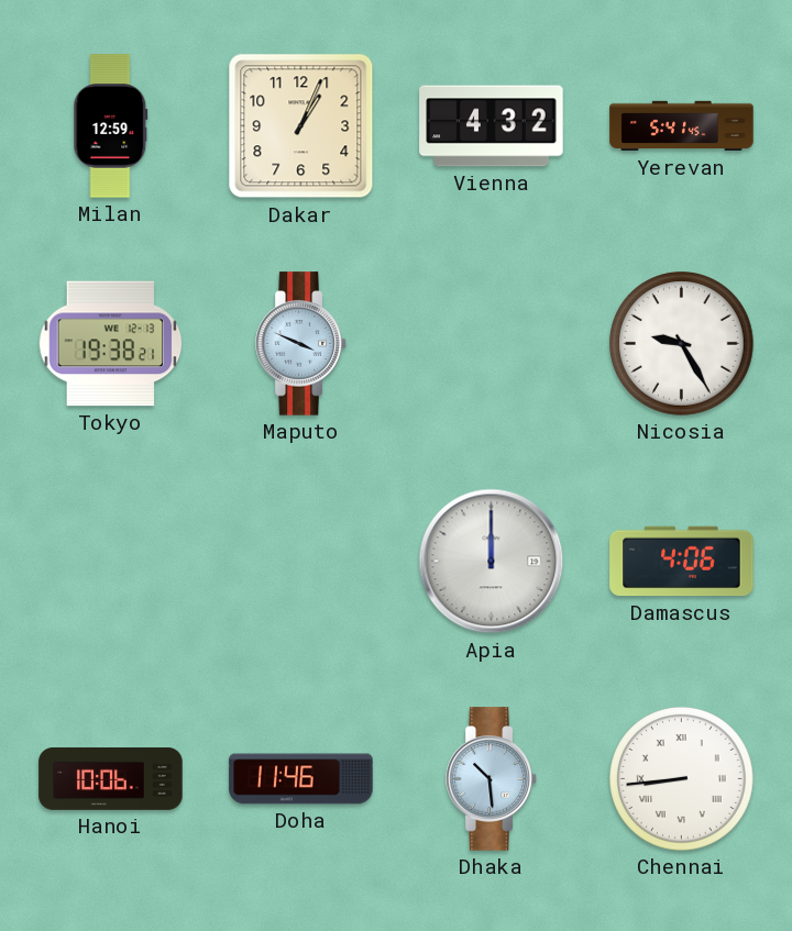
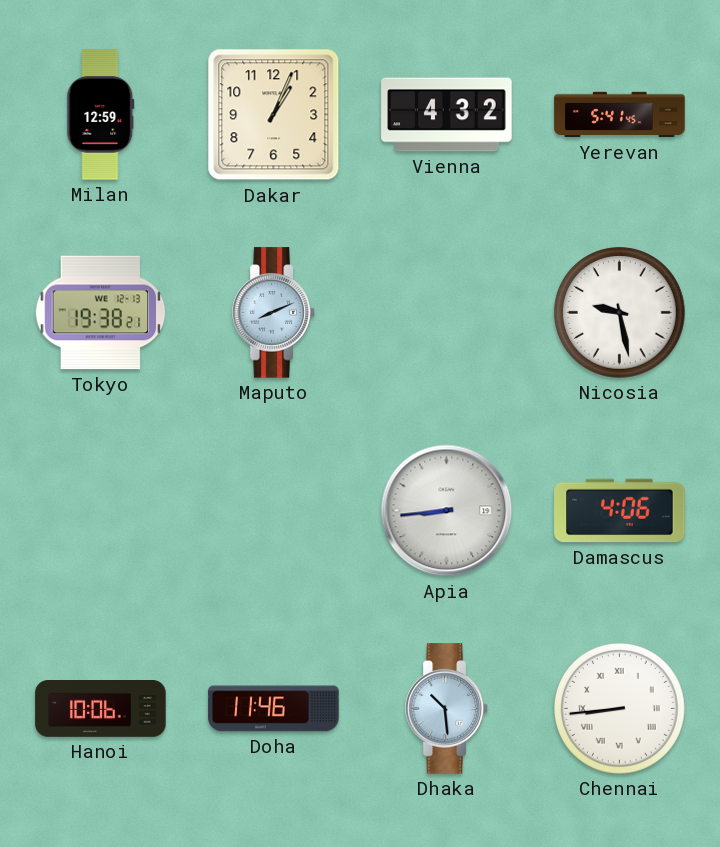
Maputo: 3:49 -> 8:11 (274, 313)
Nicosia: 9:25 -> 9:28 (620, 313)
Apia: 12:00 -> 8:44 (447, 511)
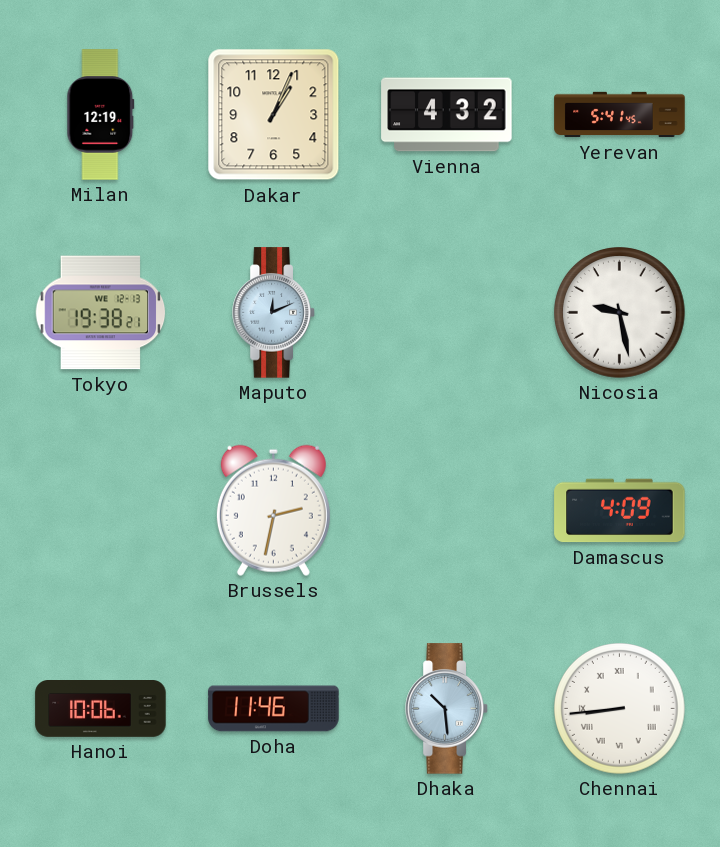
Milan: 12:59 -> 12:19 (101, 115)
Maputo: 8:11 -> 12:11 (274, 313)
Brussels: none -> 2:32 (273, 510)
Apia: 8:44 -> none (447, 511)
Damascus: 4:06 -> 4:09 (620, 511)
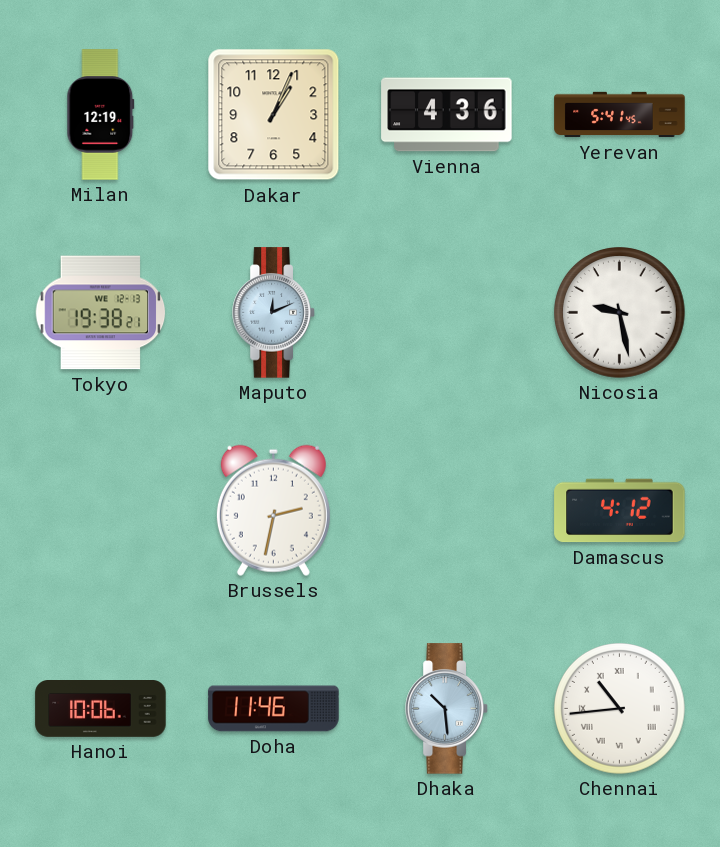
Vienna: 4:32 -> 4:36 (447, 115)
Damascus: 4:09 -> 4:12 (620, 511)
Chennai: 8:44 -> 10:44 (620, 709)
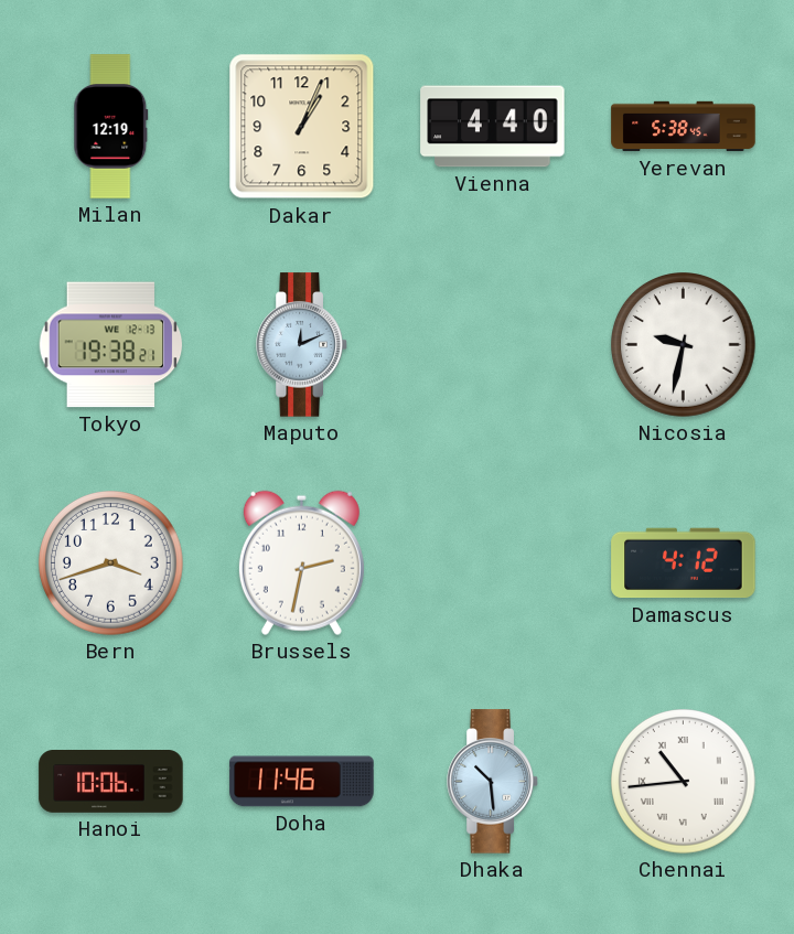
Vienna: 4:36 -> 4:40 (493, 127)
Yerevan: 5:41 -> 5:38 (684, 127)
Nicosia: 9:28 -> 9:32 (684, 345)
Bern: none -> 3:42 (111, 563)
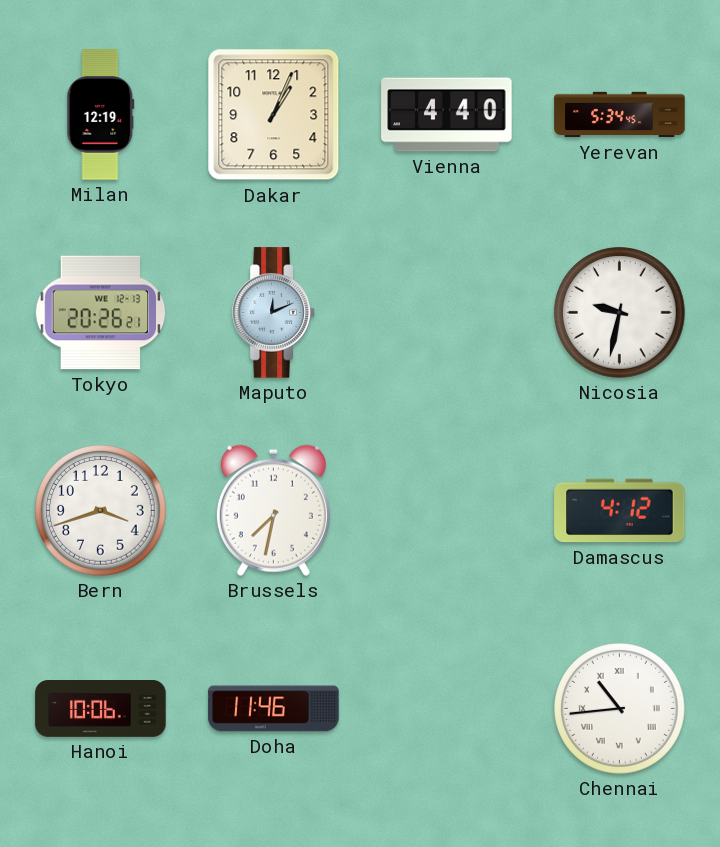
Yerevan: 5:38 -> 5:34 (620, 115)
Tokyo: 19:38 -> 20:26 (101, 313)
Brussels: 2:32 -> 7:32 (273, 510)
Dhaka: 10:29 -> none (493, 782)
